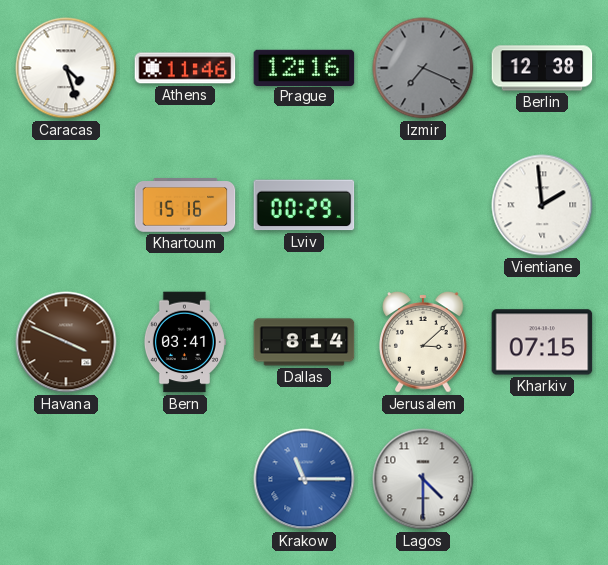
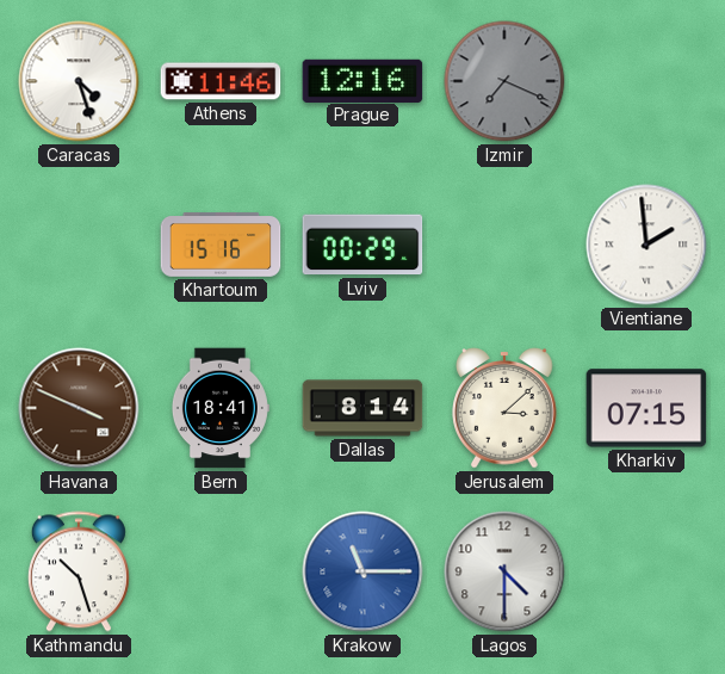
Berlin: 12:38 -> none (542, 68)
Bern: 03:41 -> 18:41 (219, 408)
Kathmandu: none -> 10:27 (79, 571)
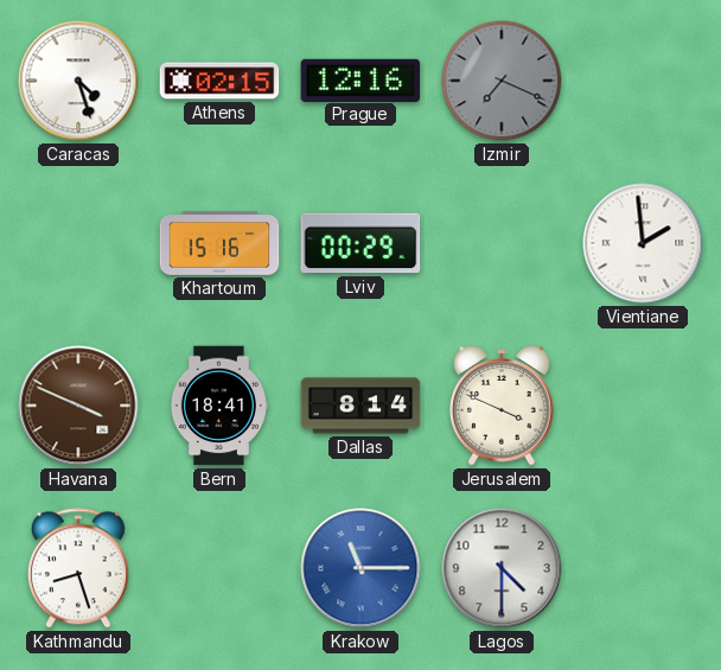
Athens: 11:46 -> 02:15 (219, 81)
Jerusalem: 3:08 -> 3:49 (502, 406)
Kharkiv: 07:15 -> none (646, 408)
Kathmandu: 10:27 -> 8:27 (78, 568)
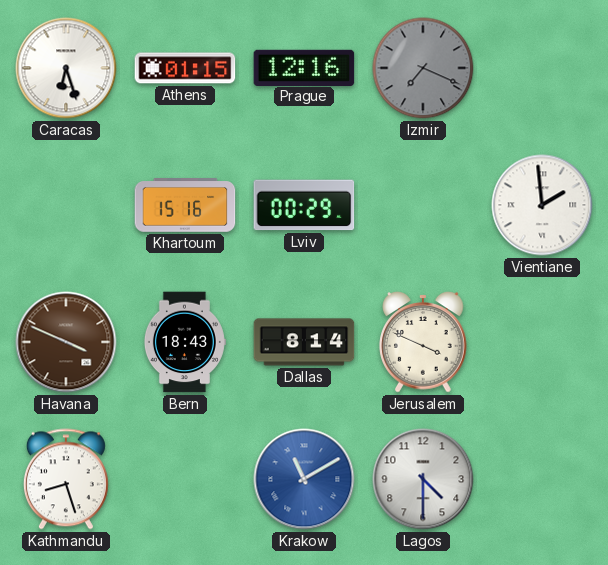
Caracas: 4:27 -> 6:27 (66, 68)
Athens: 02:15 -> 01:15 (185, 68)
Bern: 18:41 -> 18:43 (184, 342)
Krakow: 11:15 -> 11:10 (304, 479)
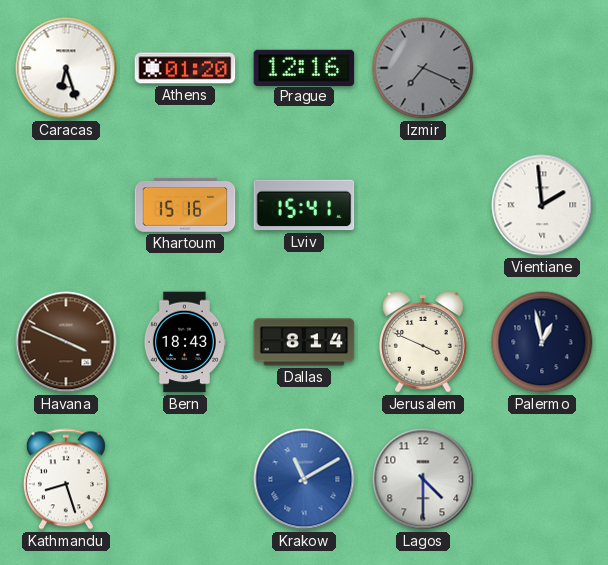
Athens: 01:15 -> 01:20 (185, 68)
Lviv: 00:29 -> 15:41 (304, 205)
Palermo: none -> 12:58 (542, 342)
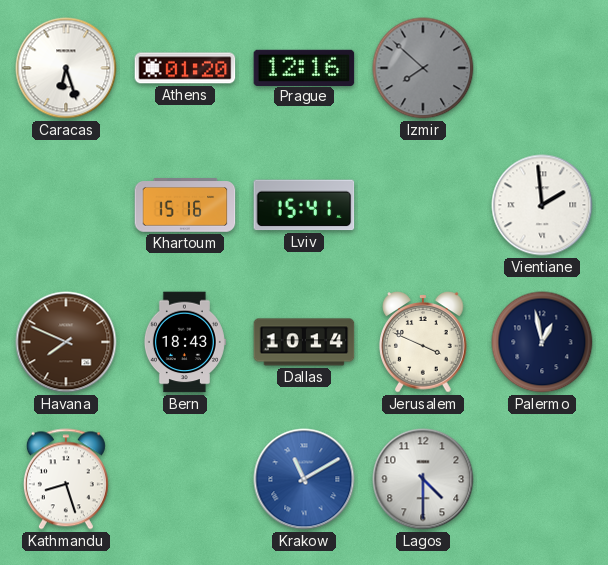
Izmir: 7:19 -> 7:52 (423, 68)
Havana: 3:49 -> 7:49 (66, 342)
Dallas: 8:14 -> 10:14 (304, 342)
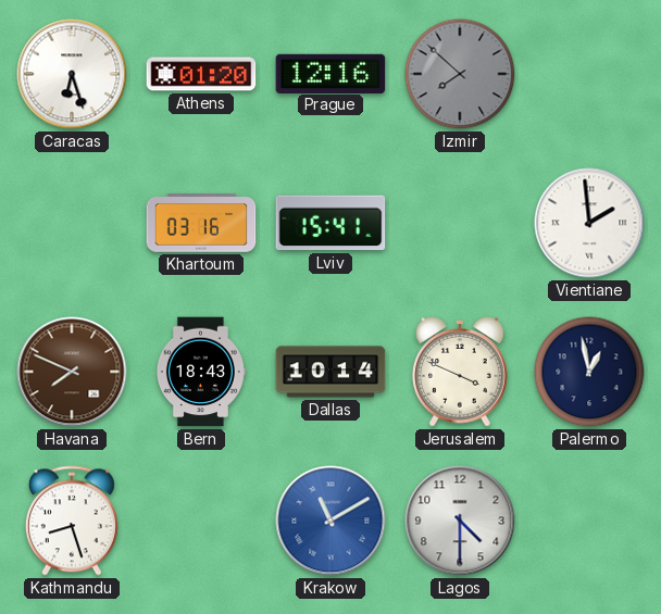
Khartoum: 15:16 -> 03:16 (201, 223)
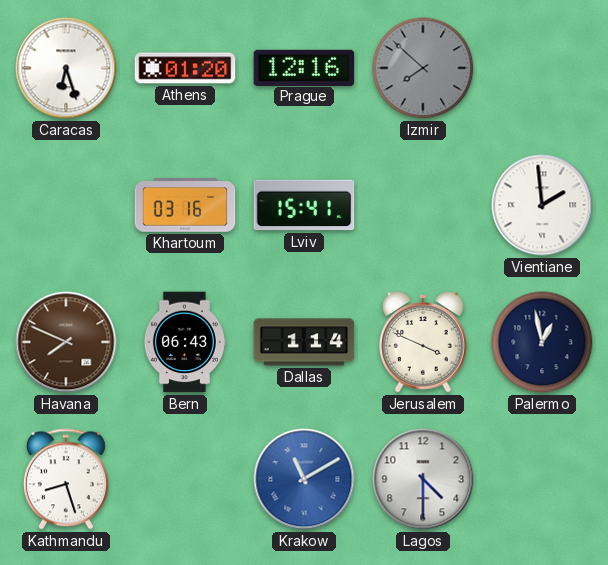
Bern: 18:43 -> 06:43 (184, 342)
Dallas: 10:14 -> 1:14 (304, 342)
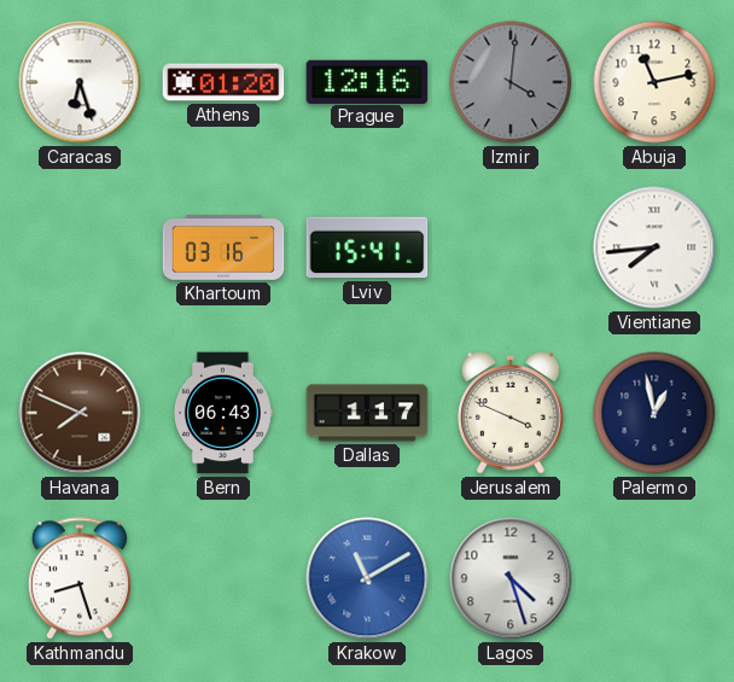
Izmir: 7:52 -> 4:01 (511, 82)
Abuja: none -> 11:13 (654, 82)
Vientiane: 1:59 -> 7:44 (654, 247)
Dallas: 1:14 -> 1:17 (367, 413)
Lagos: 4:30 -> 4:27 (511, 578)
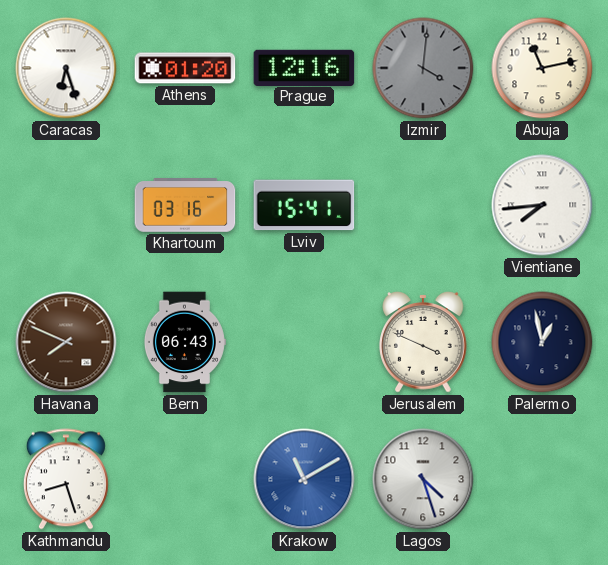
Dallas: 1:17 -> none (367, 413)
